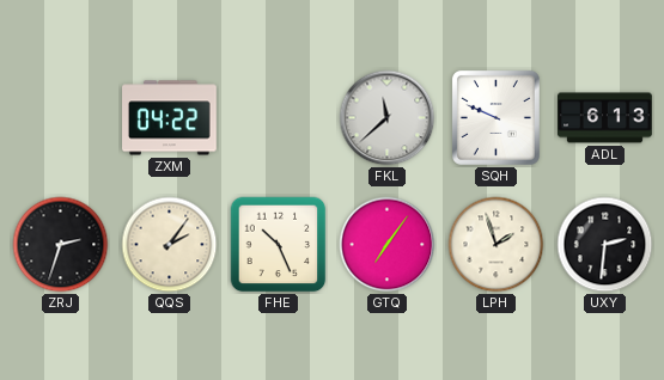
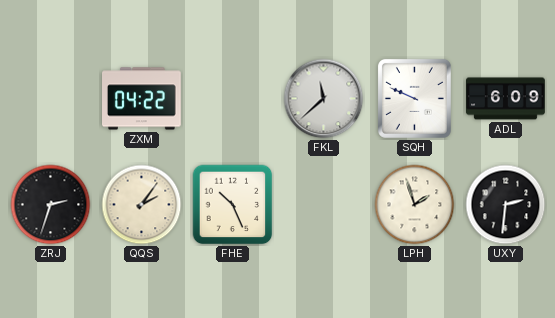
ADL: 6:13 -> 6:09 (506, 99)
GTQ: 7:06 -> none (388, 245)
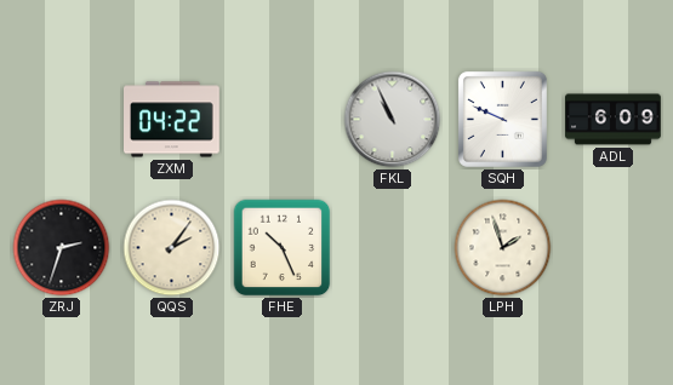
FKL: 11:38 -> 10:56 (393, 120)
UXY: 2:31 -> none (506, 205)
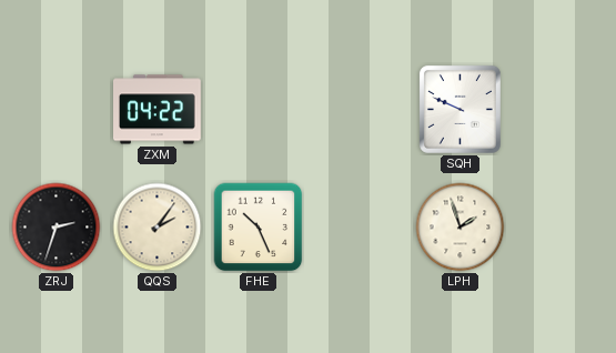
FKL: 10:56 -> none (393, 120)
ADL: 6:09 -> none (614, 120)
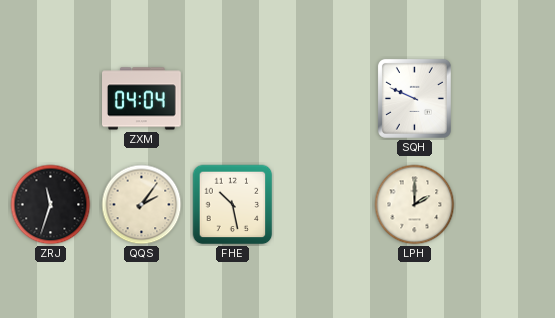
ZXM: 04:22 -> 04:04 (142, 99)
ZRJ: 2:33 -> 11:33 (51, 205)
FHE: 10:26 -> 10:28 (233, 205)
LPH: 1:57 -> 2:00 (415, 205)
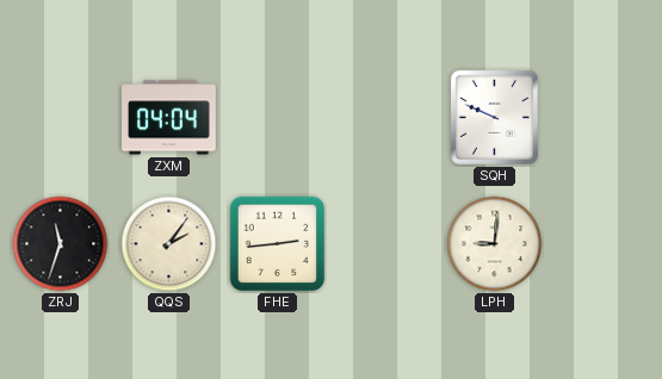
FHE: 10:28 -> 2:44 (278, 244)
LPH: 2:00 -> 9:01 (495, 244)
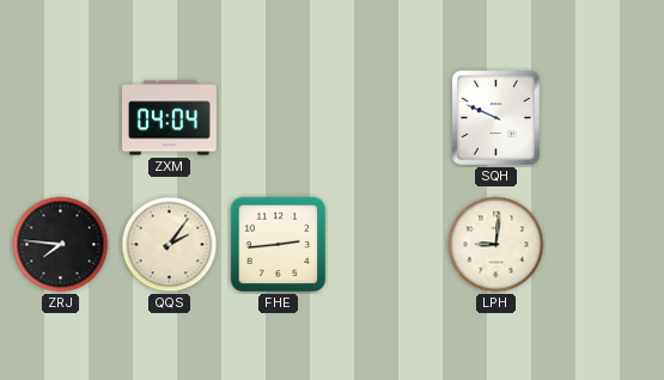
ZRJ: 11:33 -> 7:46 (61, 245)
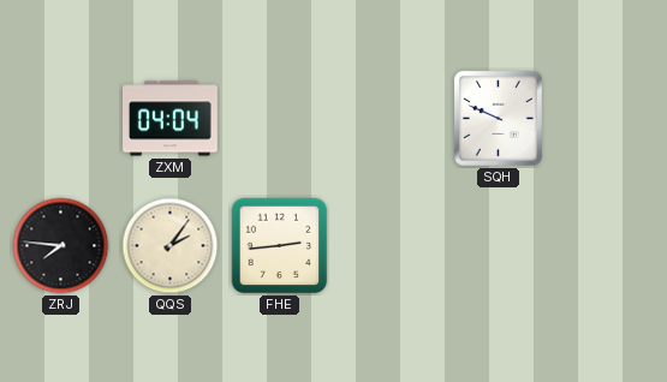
LPH: 9:01 -> none (497, 245)
